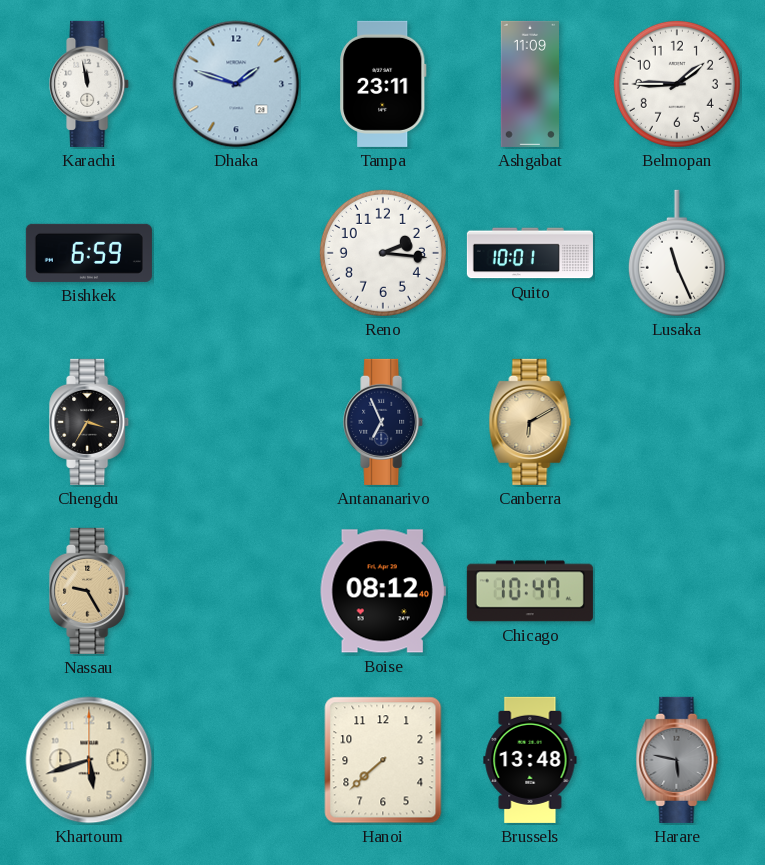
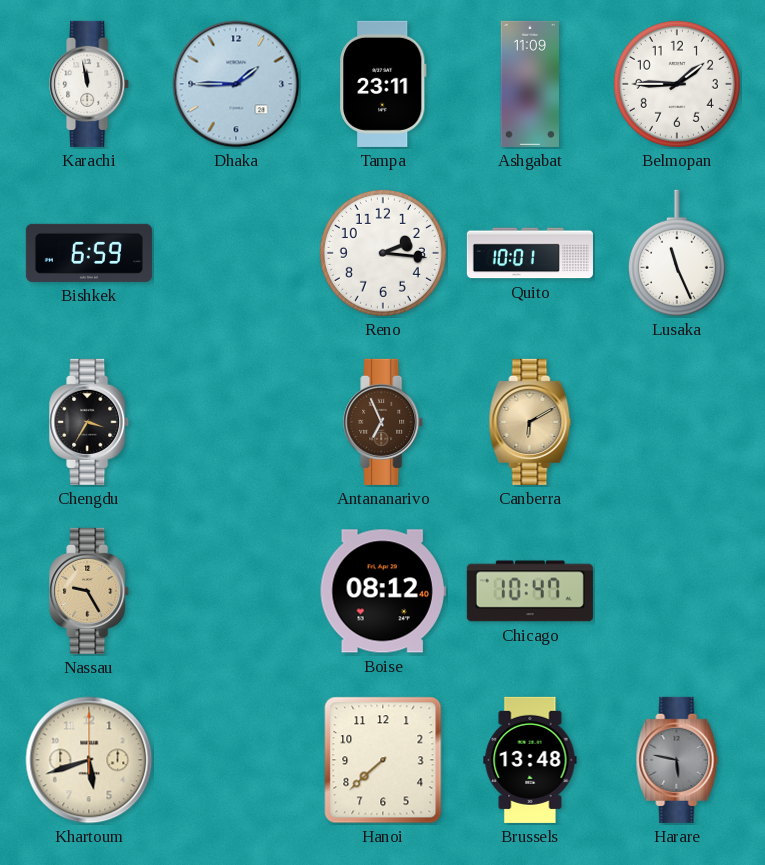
Dhaka: 1:48 -> 1:45 (236, 84)
Antananarivo dial: navy -> brown (384, 422)
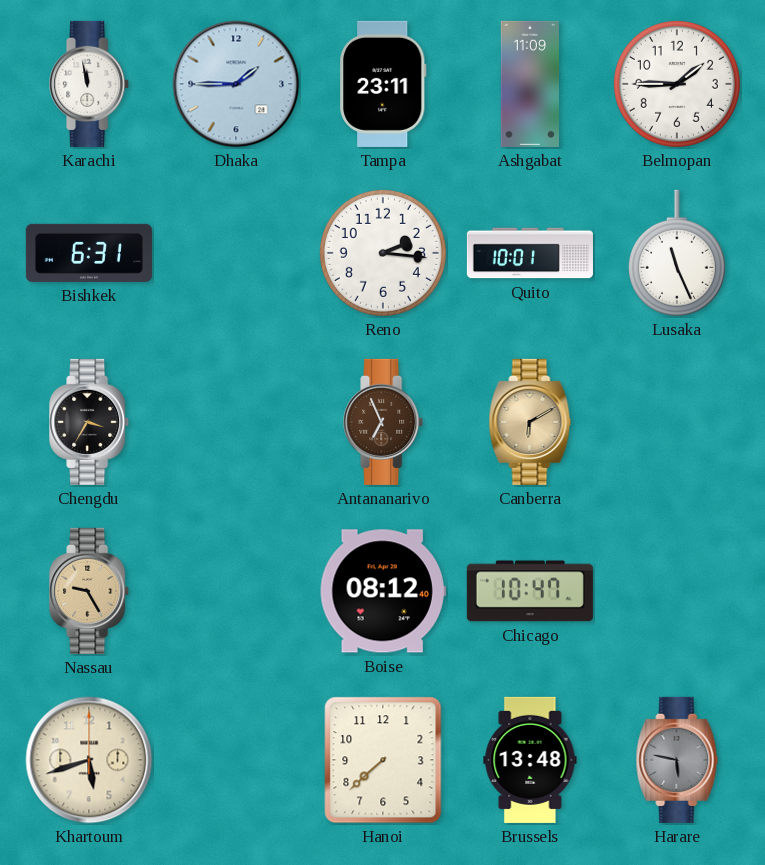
Bishkek: 6:59 -> 6:31 (89, 253)
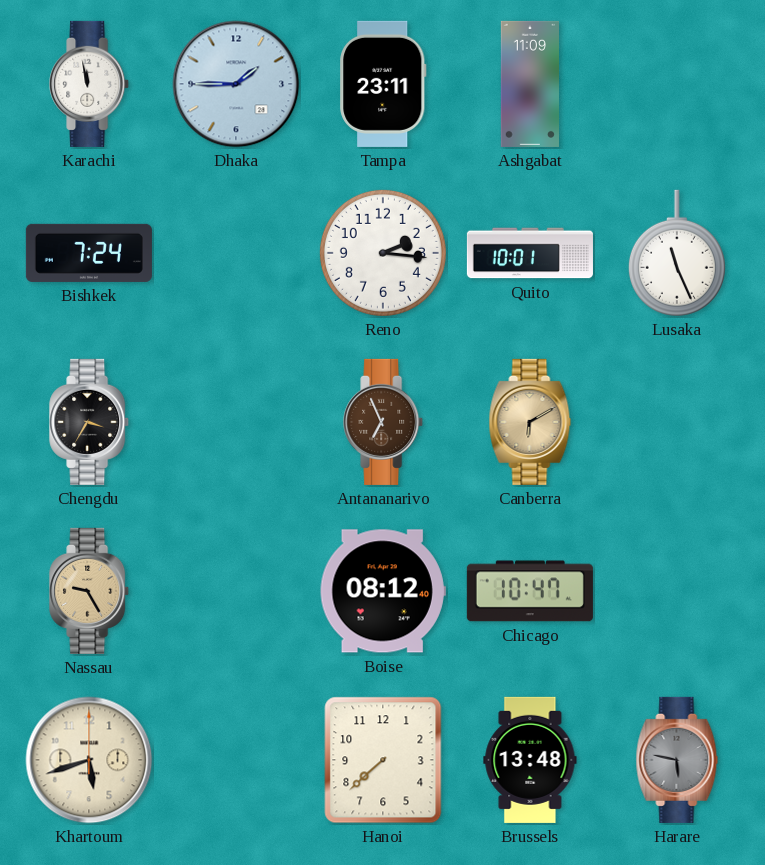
Belmopan: 1:45 -> none (677, 84)
Bishkek: 6:31 -> 7:24 (89, 253)
